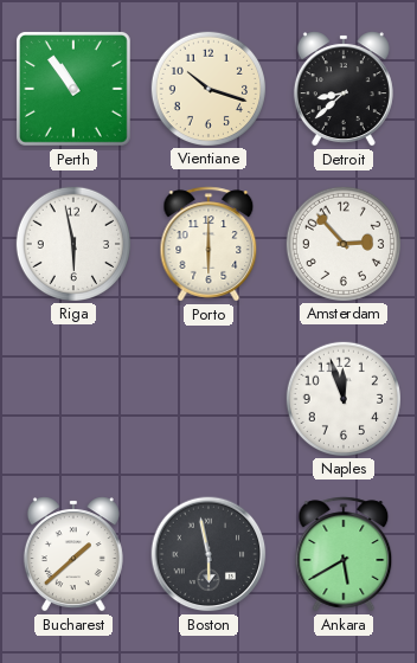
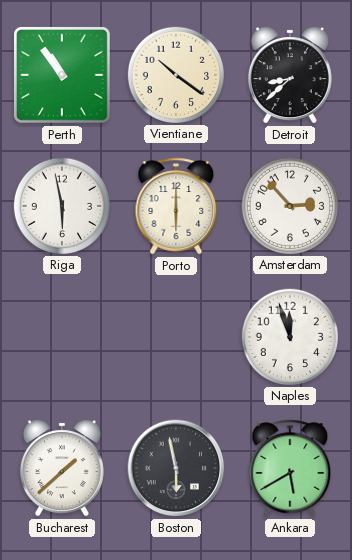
Vientiane: 10:18 -> 10:21 (175, 74)
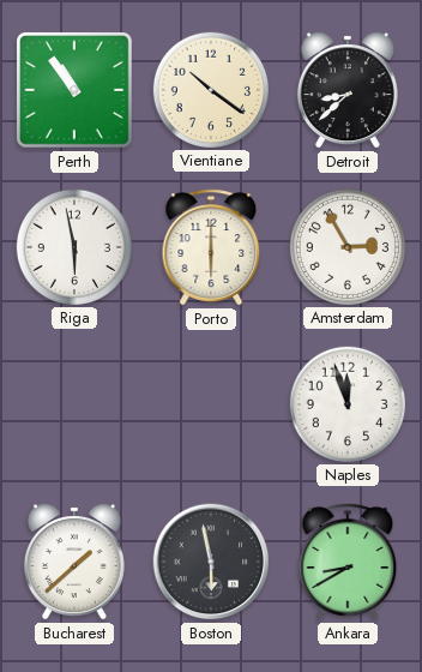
Amsterdam: 2:53 -> 2:55 (346, 246)
Ankara: 5:40 -> 8:40 (348, 562)
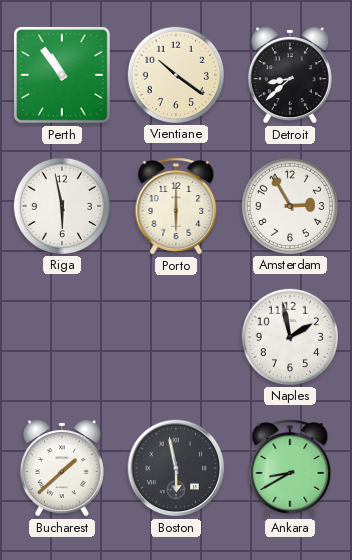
Naples: 11:57 -> 1:58 (289, 336)
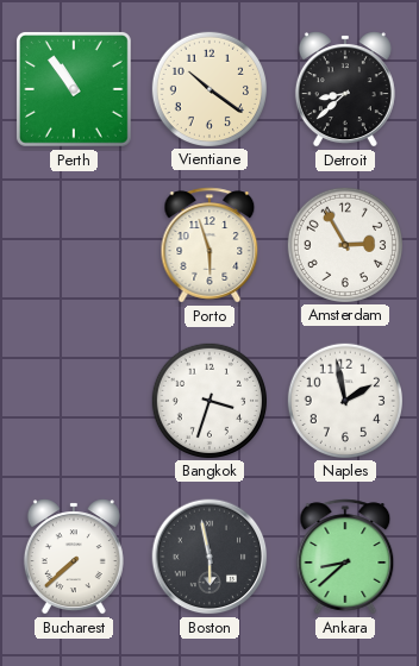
Riga: 5:58 -> none (61, 205)
Porto: 6:00 -> 5:57 (209, 245)
Bangkok: none -> 3:33 (208, 400)
Bucharest: 1:38 -> 7:38 (74, 557)
Ankara: 8:40 -> 8:38 (345, 557)
